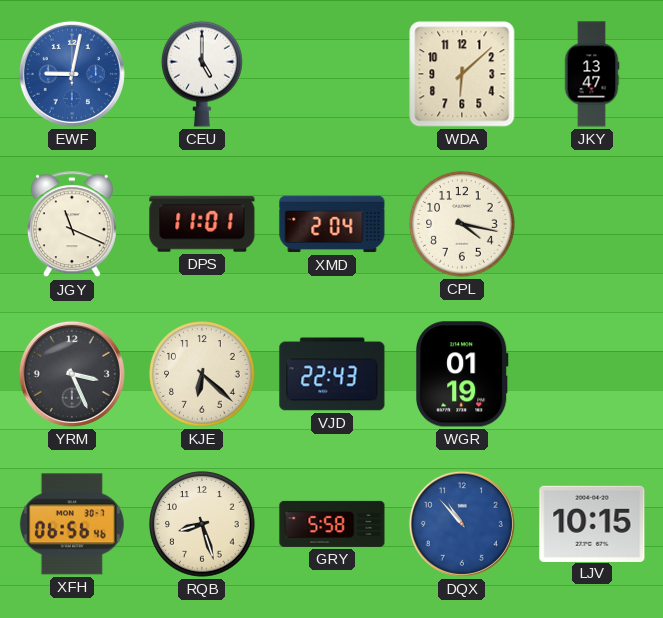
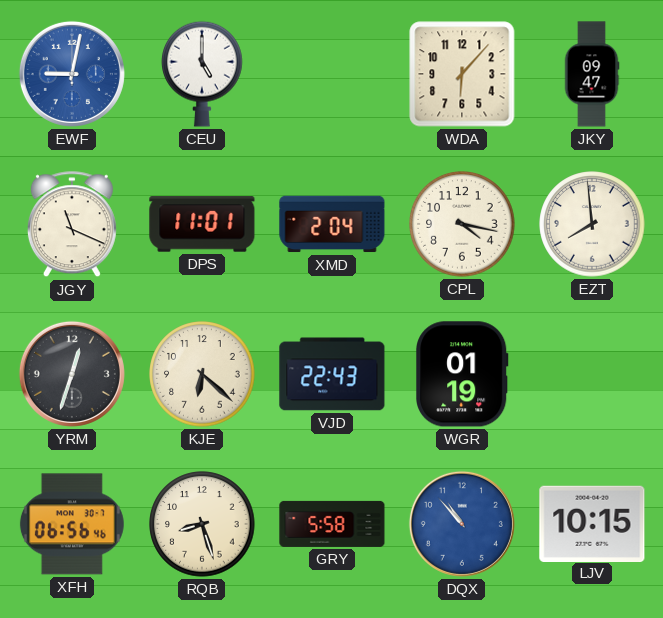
WDA: 6:08 -> 6:07 (462, 74)
JKY: 13:47 -> 09:47 (592, 74)
EZT: none -> 7:59 (592, 224)
YRM: 3:26 -> 12:33 (72, 374)
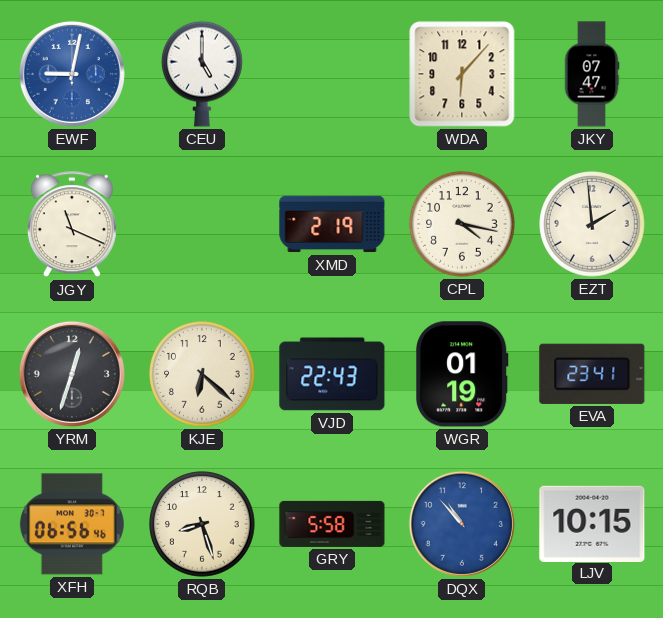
JKY: 09:47 -> 07:47 (592, 74)
DPS: 11:01 -> none (202, 224)
XMD: 2:04 -> 2:19 (332, 224)
EZT: 7:59 -> 1:59 (592, 224)
EVA: none -> 23:41 (592, 374)
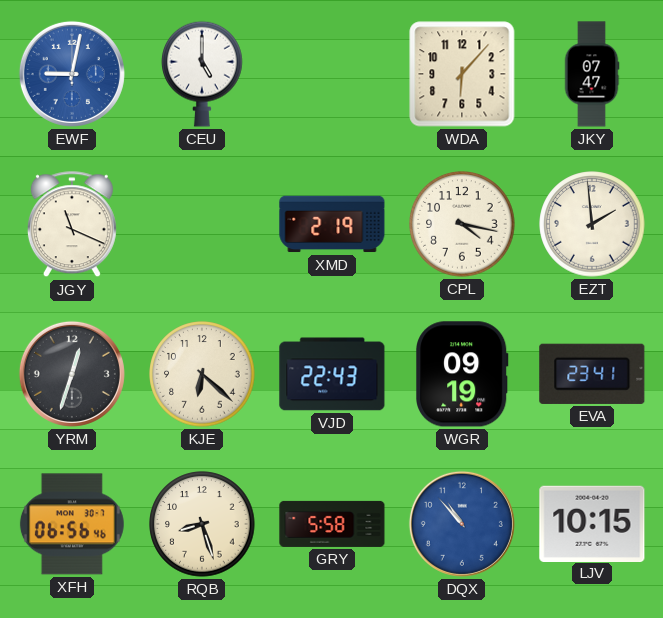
WGR: 01:19 -> 09:19 (463, 374)
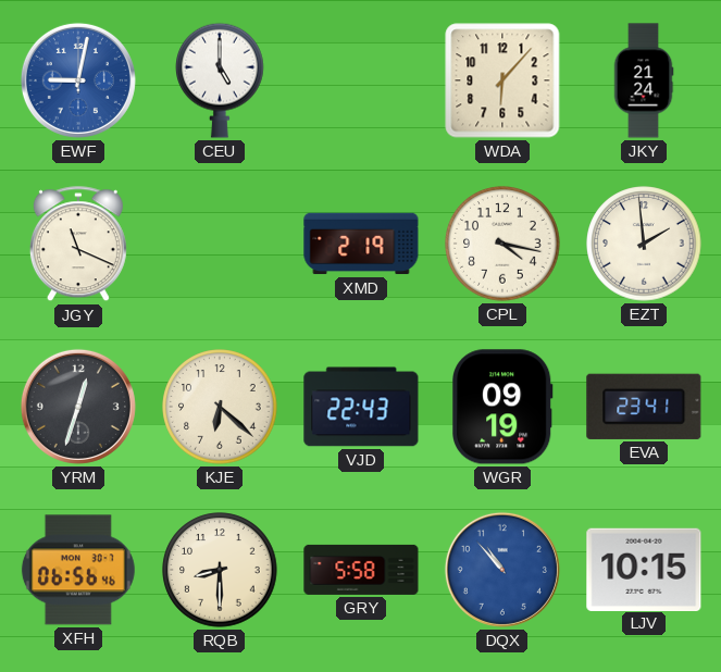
JKY: 07:47 -> 21:24 (644, 80)
RQB: 8:27 -> 8:30 (220, 570)
